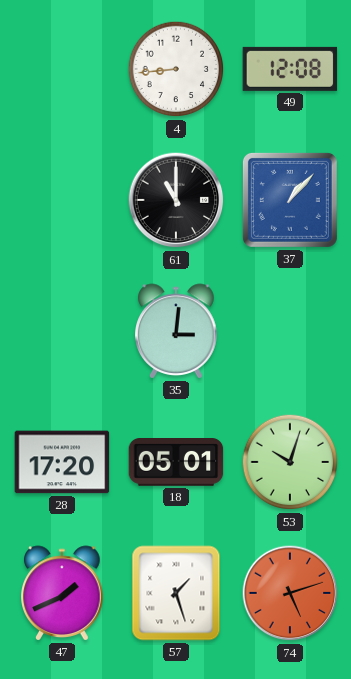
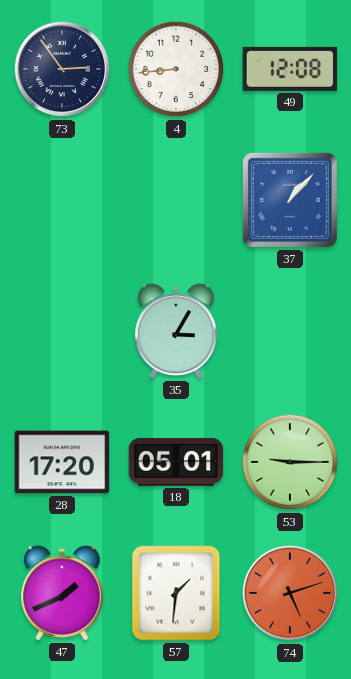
73: none -> 2:54 (62, 69)
61: 11:00 -> none (176, 200)
35: 3:01 -> 3:05 (176, 331)
53: 10:03 -> 9:15 (290, 462)
57: 1:27 -> 1:31 (176, 593)
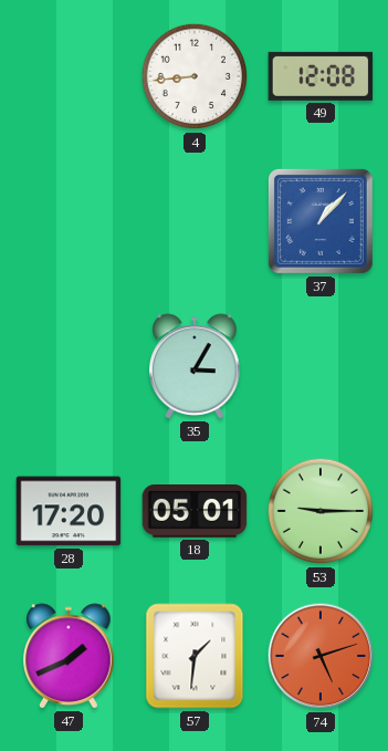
73: 2:54 -> none (62, 69)
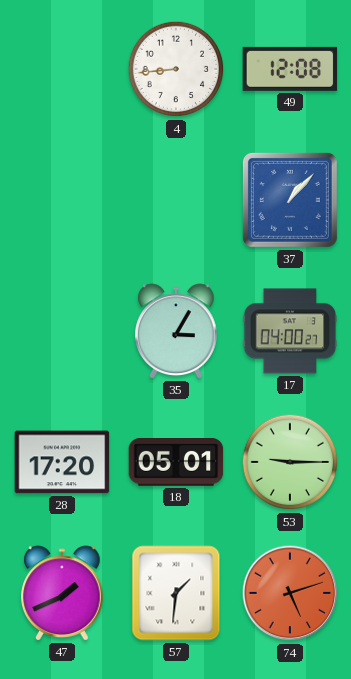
17: none -> 04:00 (290, 331)
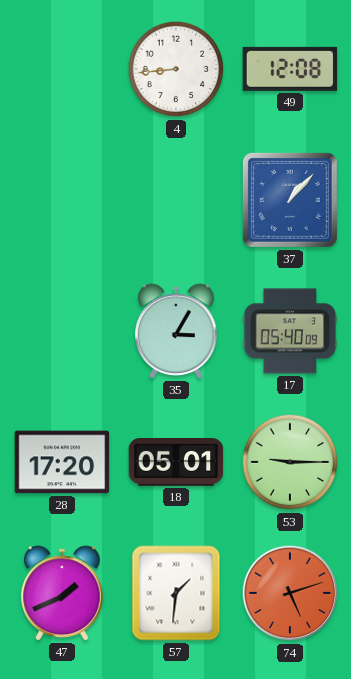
17: 04:00 -> 05:40 (290, 331)
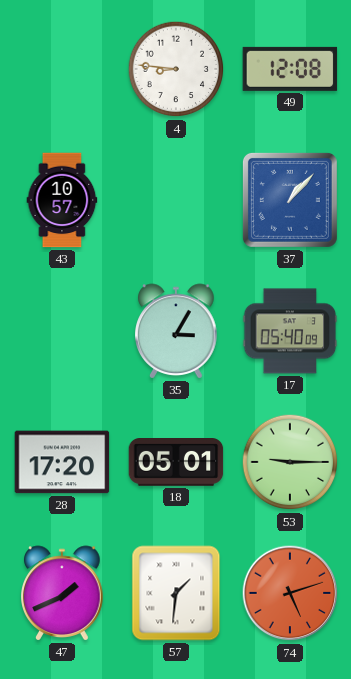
4: 8:44 -> 8:46 (176, 69)
43: none -> 10:57 (62, 200)
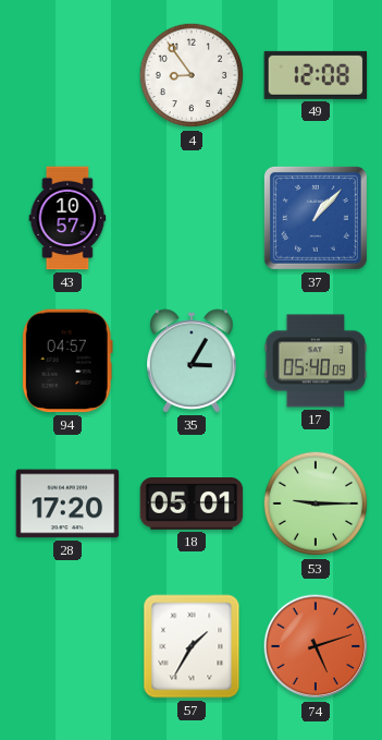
4: 8:46 -> 8:54 (192, 75)
94: none -> 04:57 (67, 361)
47: 1:41 -> none (62, 593)
57: 1:31 -> 1:35 (192, 646)
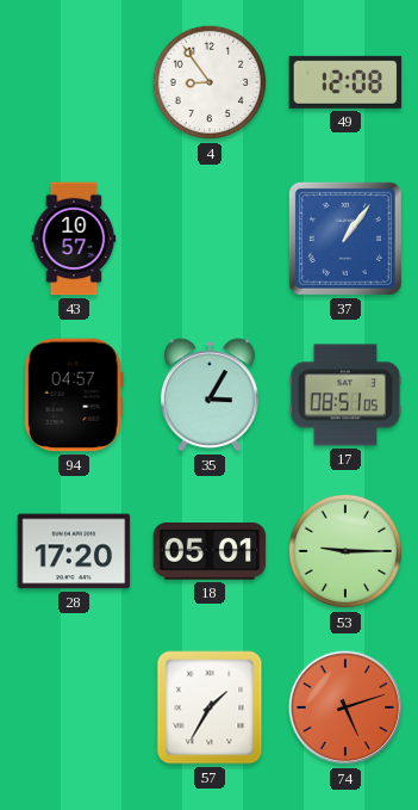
37: 1:07 -> 1:06 (345, 239)
17: 05:40 -> 08:51 (345, 395)
